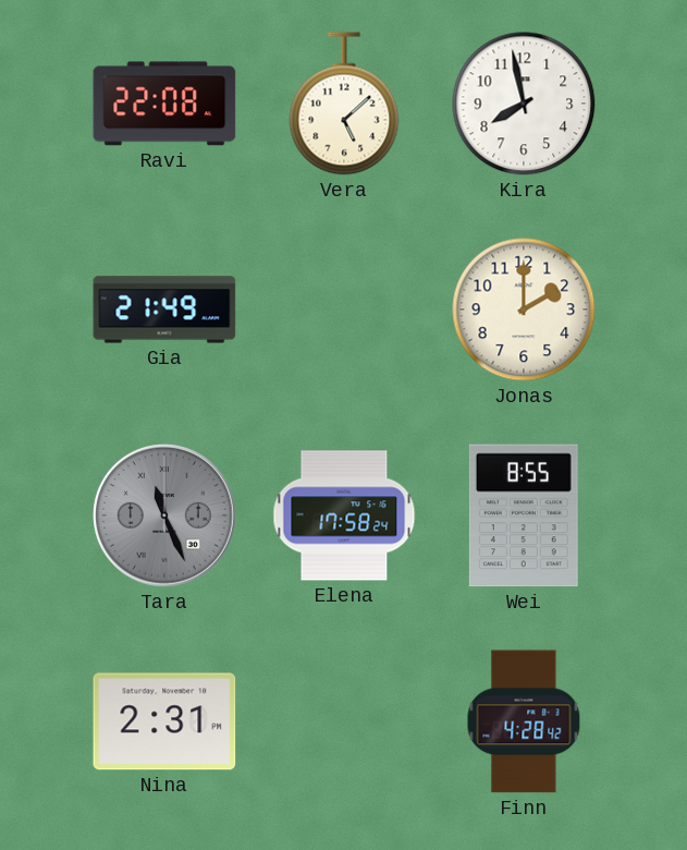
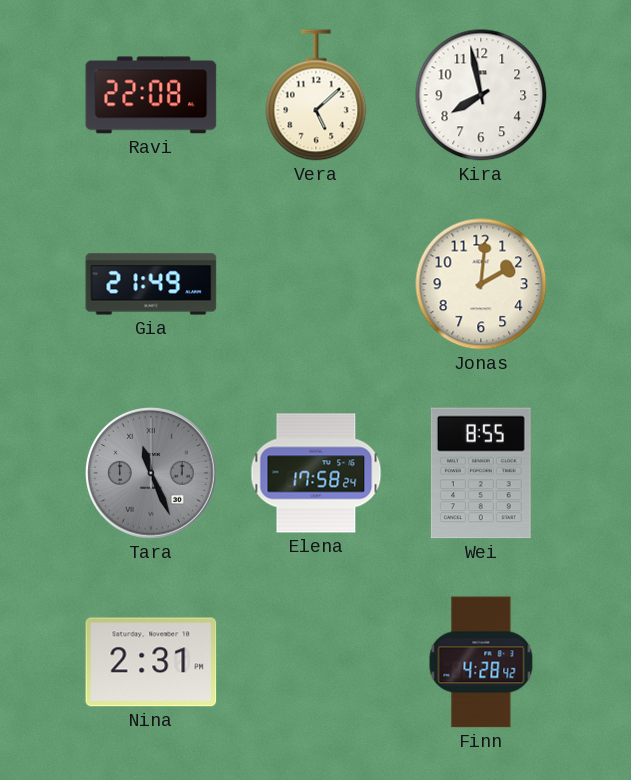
Jonas: 2:00 -> 2:01 (481, 284)
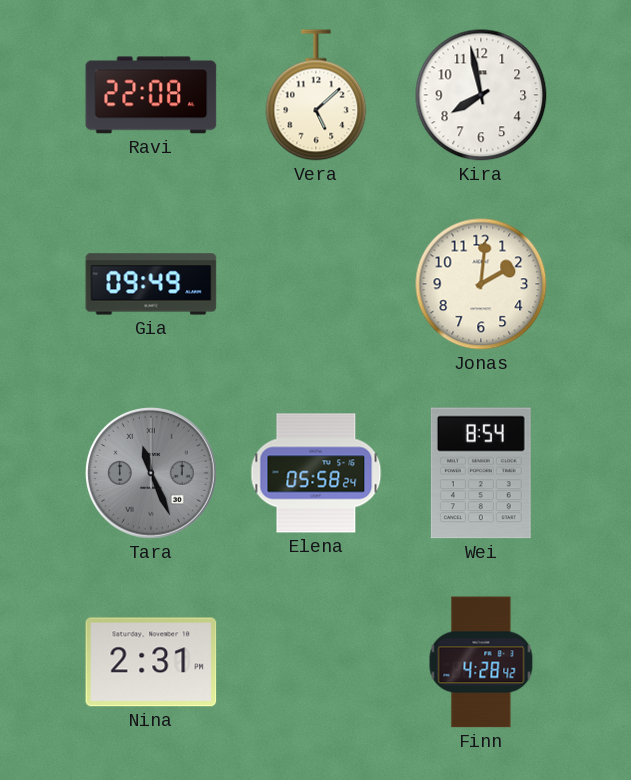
Gia: 21:49 -> 09:49 (151, 284)
Elena: 17:58 -> 05:58 (316, 473)
Wei: 8:55 -> 8:54 (481, 473)
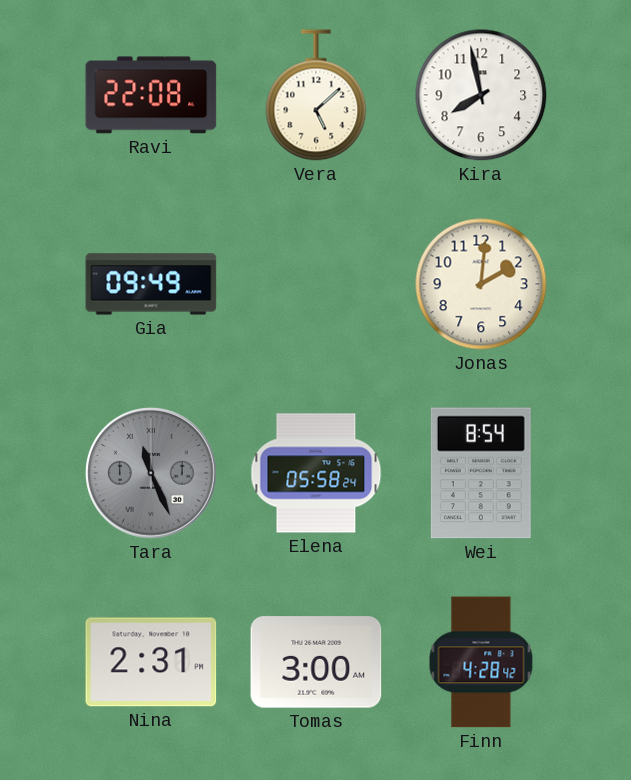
Tomas: none -> 3:00 (316, 662)
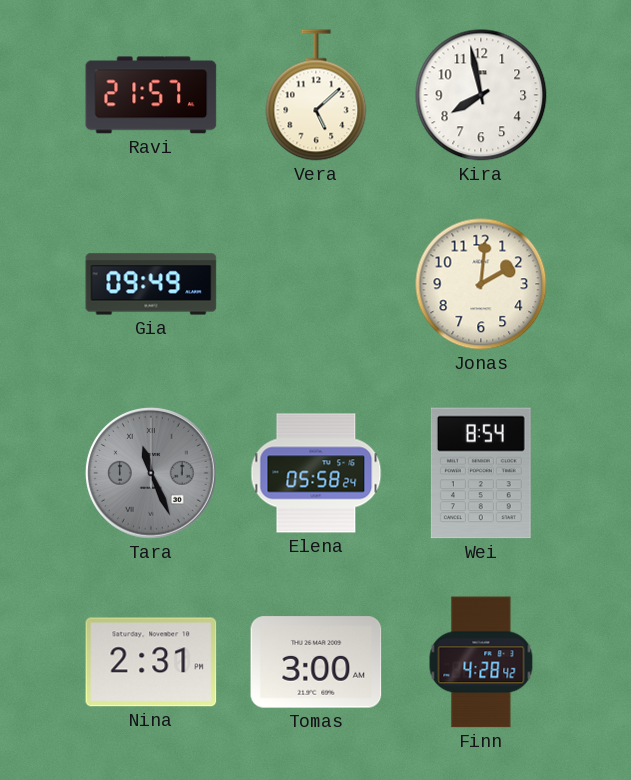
Ravi: 22:08 -> 21:57 (151, 95)
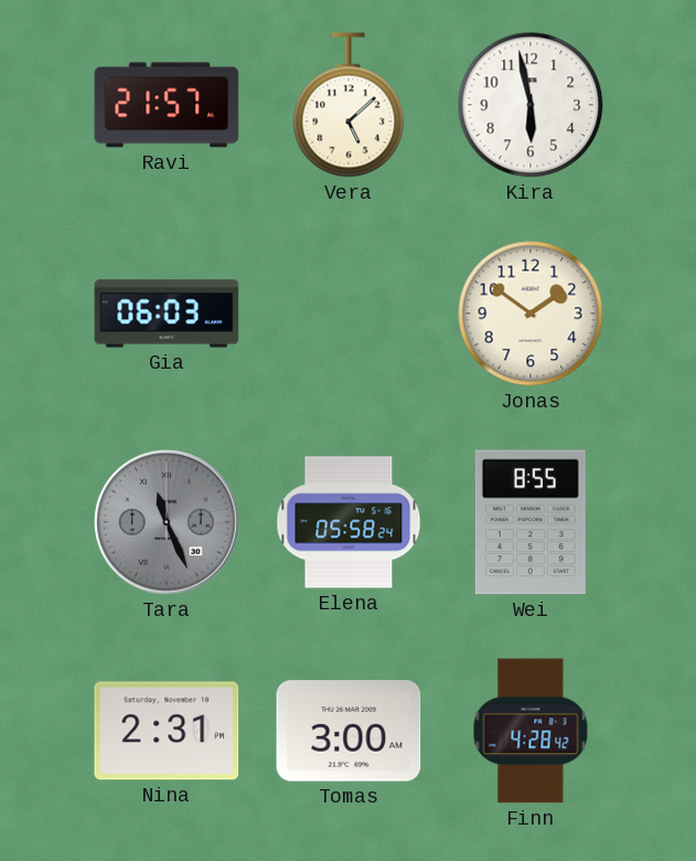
Kira: 7:58 -> 5:58 (531, 105)
Gia: 09:49 -> 06:03 (167, 313)
Jonas: 2:01 -> 1:51 (531, 313)
Wei: 8:54 -> 8:55 (531, 522)
